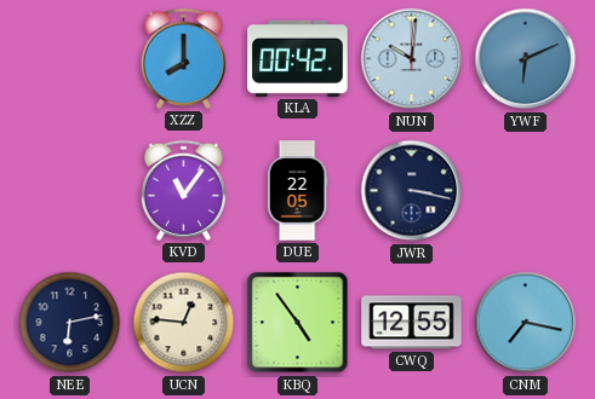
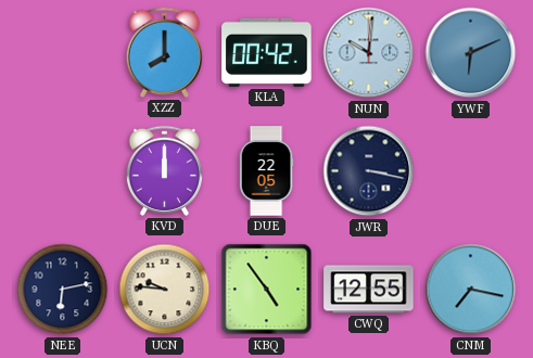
KVD: 11:06 -> 12:00 (164, 170)
UCN: 12:46 -> 9:46 (165, 290)
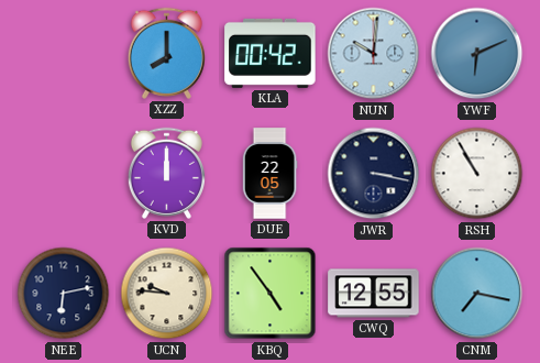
RSH: none -> 10:55 (477, 174)
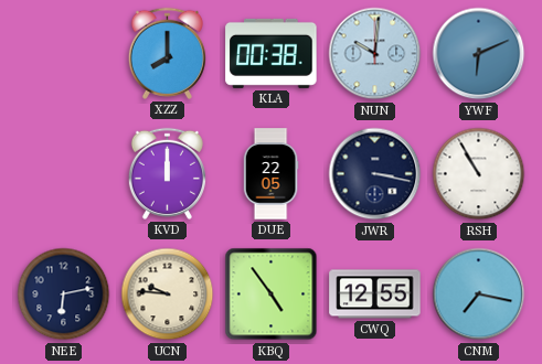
KLA: 00:42 -> 00:38 (272, 53)
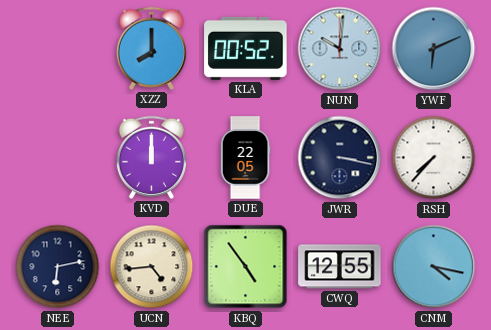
KLA: 00:38 -> 00:52 (246, 48)
RSH: 10:55 -> 7:37 (434, 158)
UCN: 9:46 -> 4:44 (152, 267)
CNM: 7:17 -> 4:17 (434, 267)
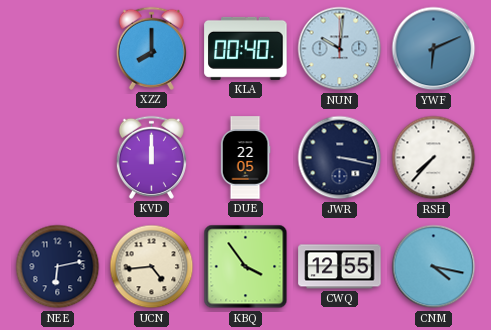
KLA: 00:52 -> 00:40 (246, 48)
KBQ: 4:54 -> 3:54 (246, 267)
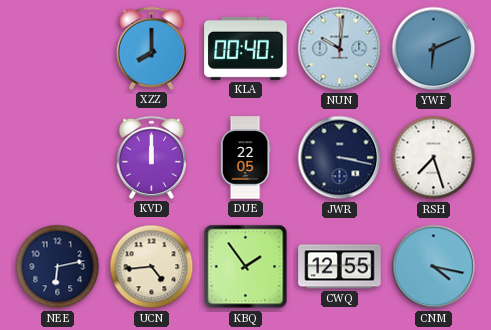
RSH: 7:37 -> 7:27 (434, 158)
KBQ: 3:54 -> 1:54 (246, 267)
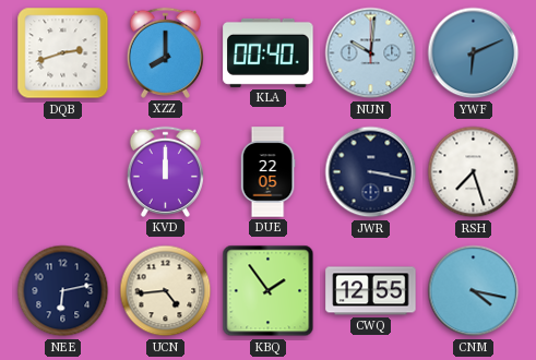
DQB: none -> 2:42 (63, 53)
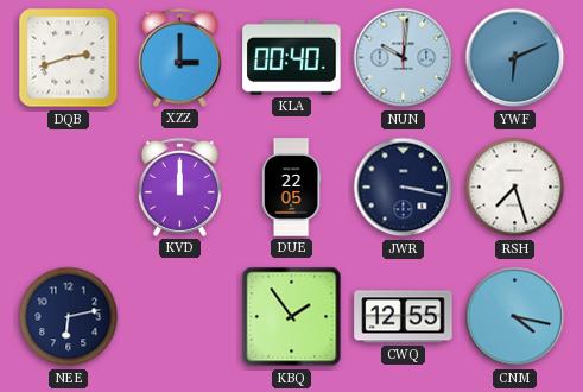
XZZ: 8:00 -> 3:00 (179, 57)
UCN: 4:44 -> none (166, 291)
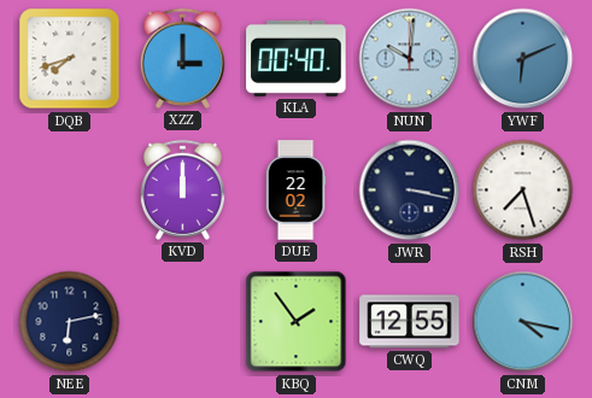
DQB: 2:42 -> 7:42 (70, 59)
DUE: 22:05 -> 22:02 (295, 191)
